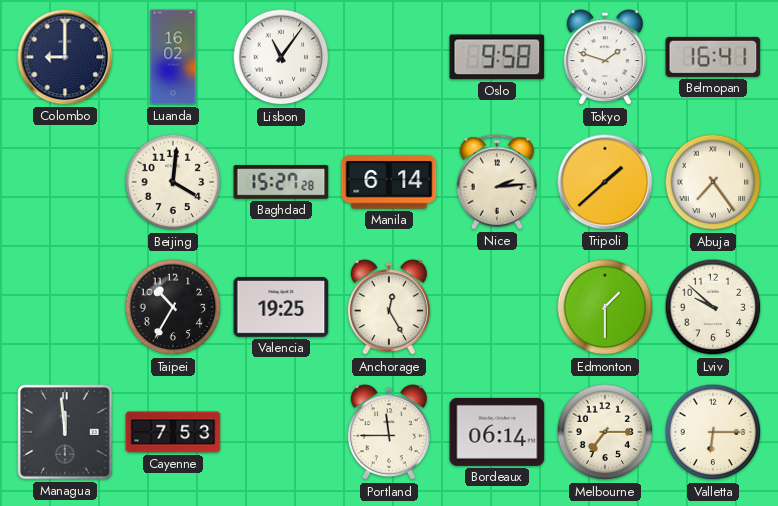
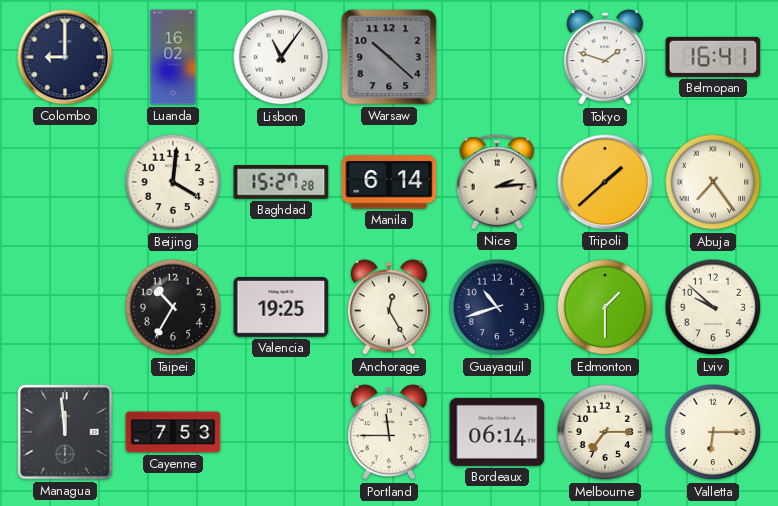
Warsaw: none -> 10:22 (389, 57)
Oslo: 9:58 -> none (497, 57)
Guayaquil: none -> 10:42 (497, 307)
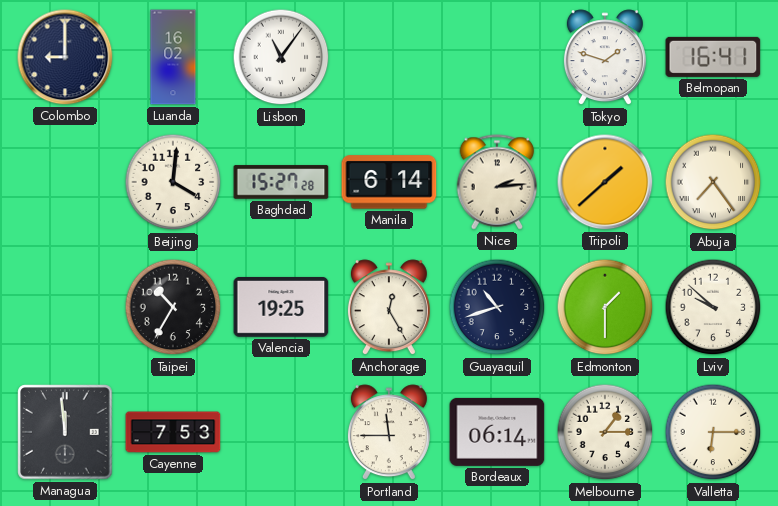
Warsaw: 10:22 -> none (389, 57)
Melbourne: 7:15 -> 1:15 (605, 432)
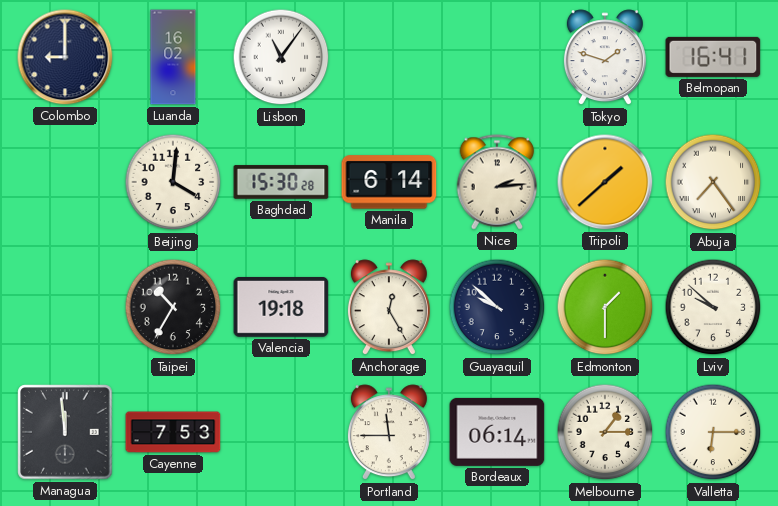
Baghdad: 15:27 -> 15:30 (281, 182)
Valencia: 19:25 -> 19:18 (281, 307)
Guayaquil: 10:42 -> 9:52 (497, 307)
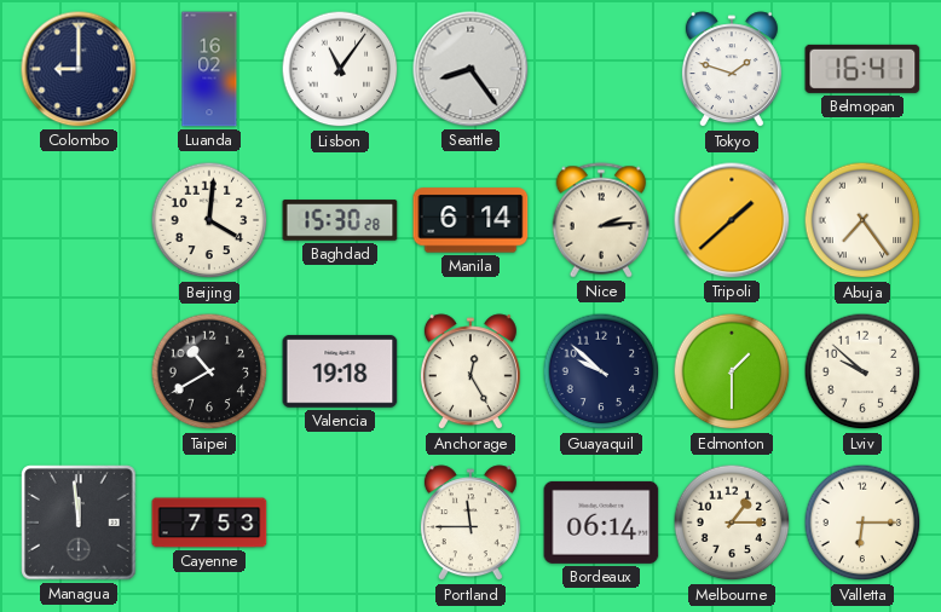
Seattle: none -> 8:24 (470, 69)
Taipei: 10:35 -> 10:40 (209, 371)
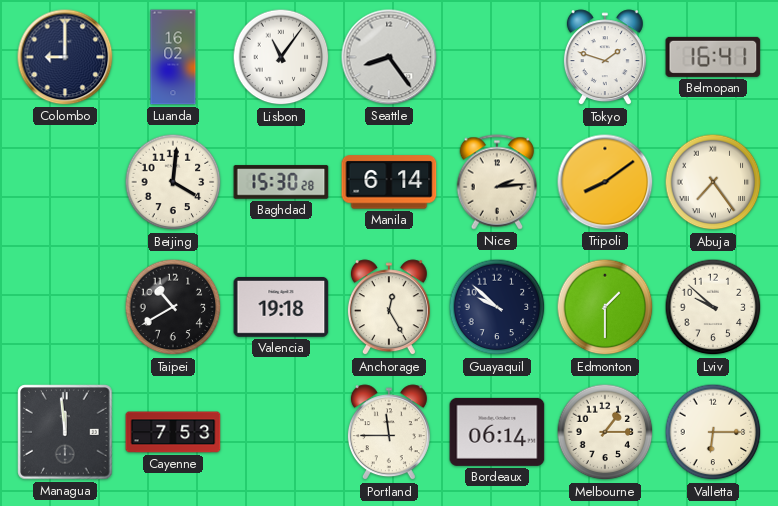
Tripoli: 1:38 -> 8:09 (605, 182)
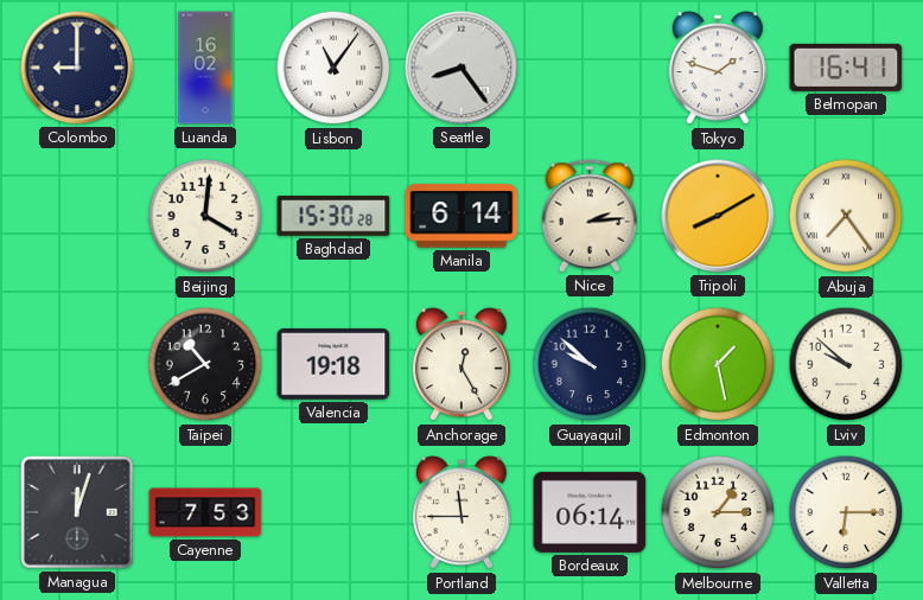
Tripoli: 8:09 -> 8:10 (718, 216)
Edmonton: 1:30 -> 1:28 (718, 364)
Managua: 11:59 -> 12:03 (77, 512)
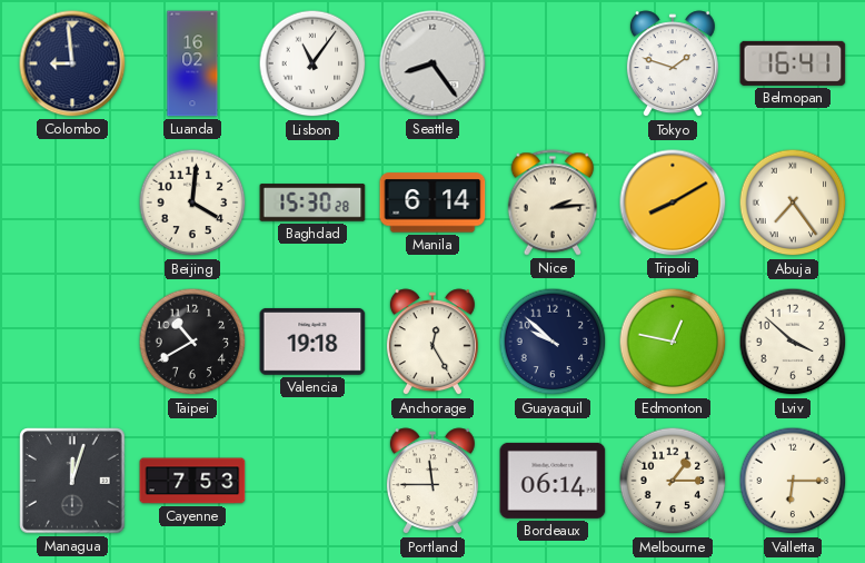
Colombo: 9:00 -> 8:59 (72, 63)
Edmonton: 1:28 -> 12:47 (673, 342)
Lviv: 9:52 -> 3:52 (793, 342)
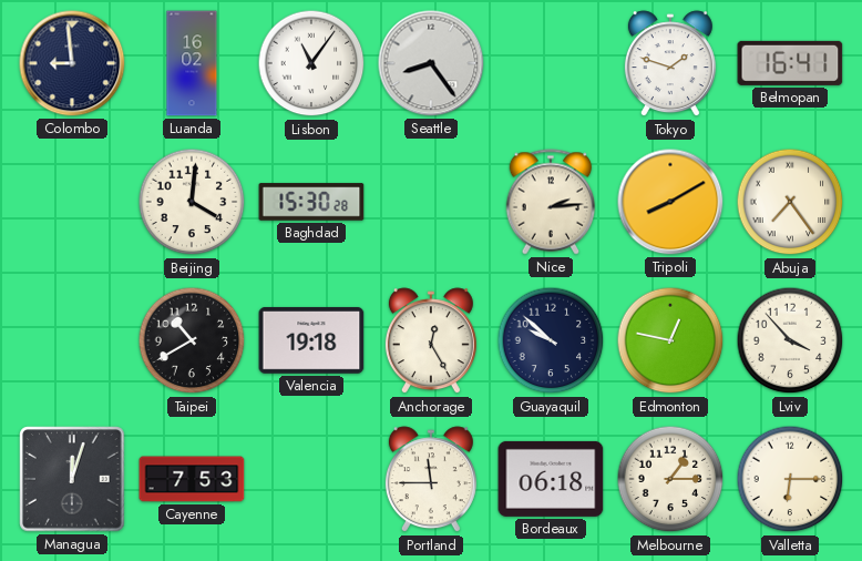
Manila: 6:14 -> none (432, 203)
Lviv: 3:52 -> 3:53 (790, 340)
Bordeaux: 06:14 -> 06:18 (551, 479)
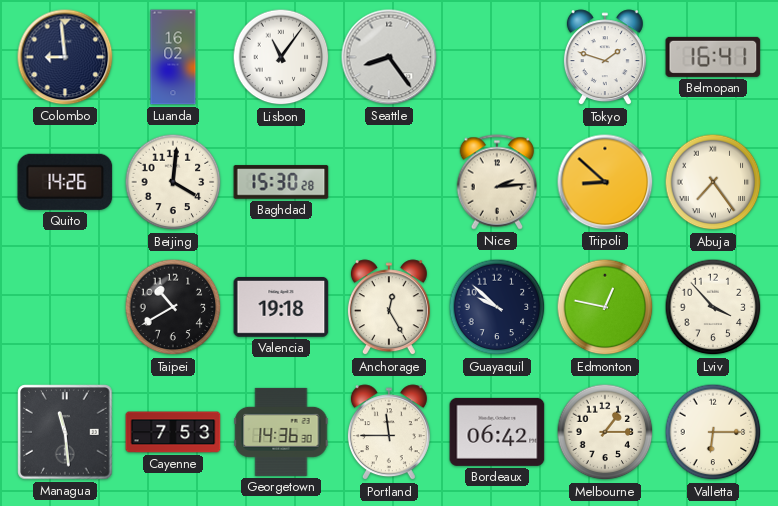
Quito: none -> 14:26 (65, 182)
Tripoli: 8:10 -> 8:52 (605, 182)
Managua: 12:03 -> 11:29 (65, 432)
Georgetown: none -> 14:36 (281, 432)
Bordeaux: 06:18 -> 06:42 (497, 432)
